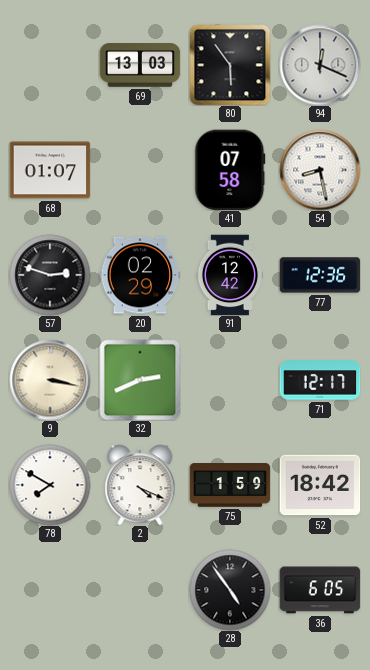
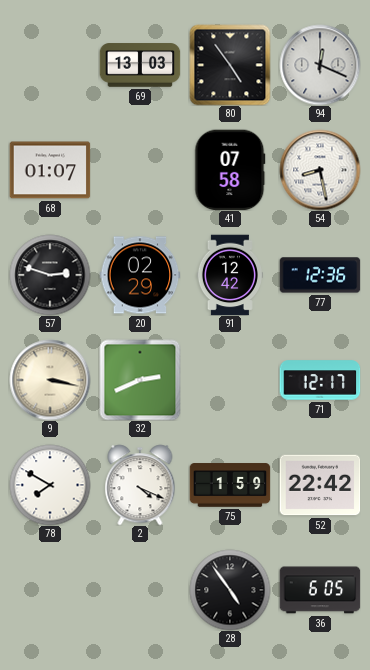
80: 5:54 -> 4:54 (230, 65)
52: 18:42 -> 22:42 (320, 485)
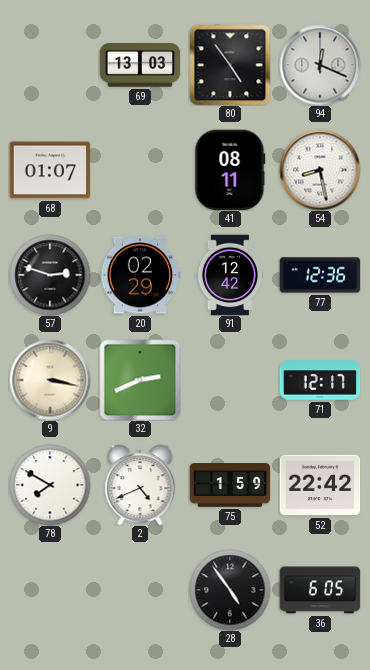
41: 07:58 -> 08:11 (230, 170)
2: 4:19 -> 4:41 (140, 485)
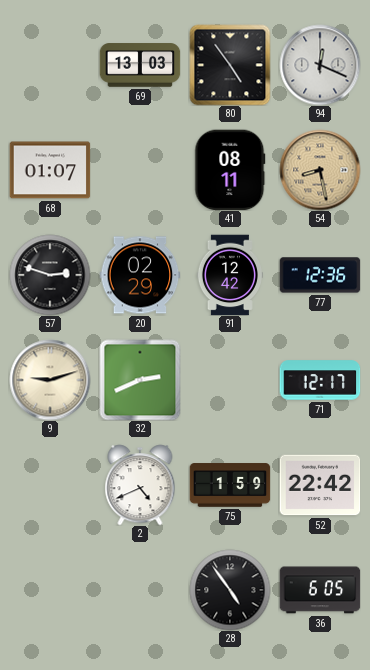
54 dial: white -> champagne (320, 170)
9: 3:17 -> 9:12 (50, 380)
78: 7:50 -> none (50, 485)
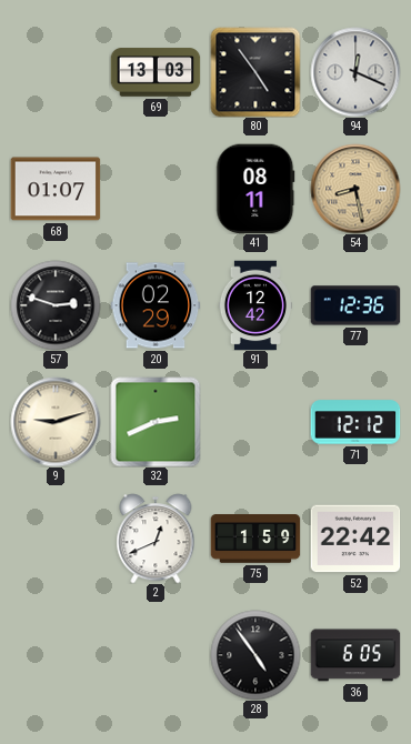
71: 12:17 -> 12:12 (355, 422)
2: 4:41 -> 12:41 (156, 539)
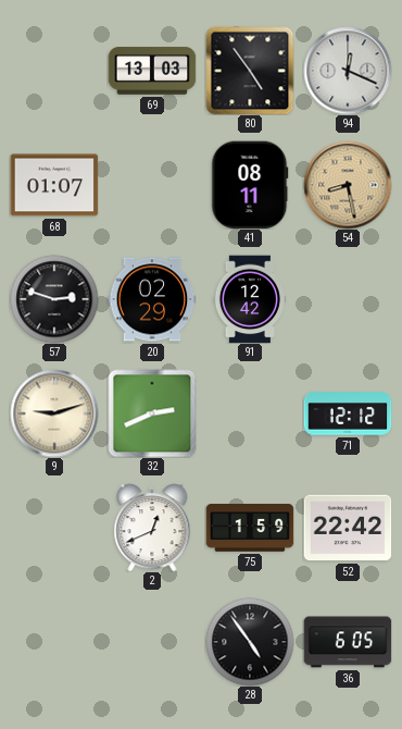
77: 12:36 -> none (355, 305)
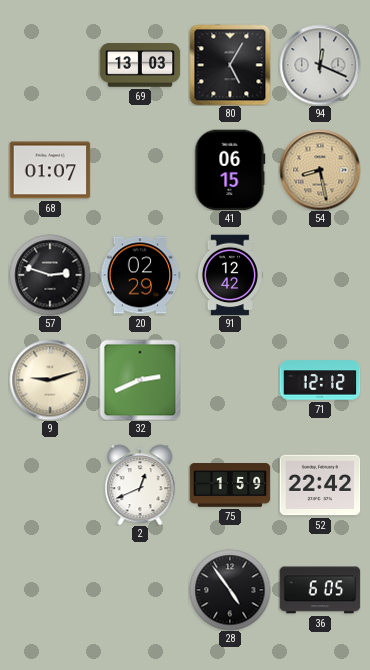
80: 4:54 -> 5:05 (230, 65)
41: 08:11 -> 06:15 (230, 170)
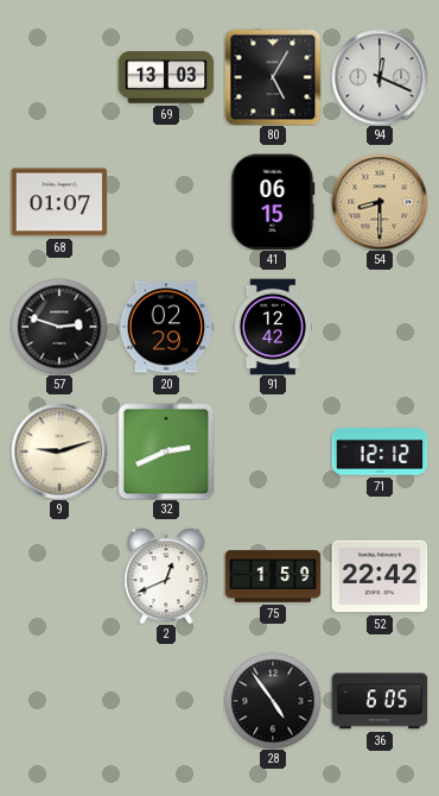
54: 8:28 -> 8:30 (380, 202)
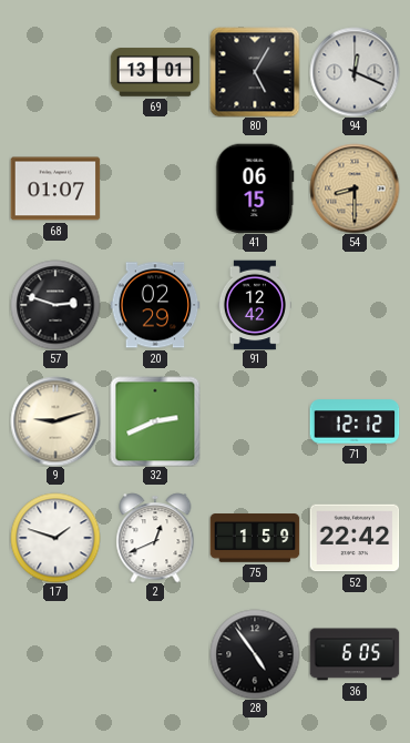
69: 13:03 -> 13:01 (155, 72)
17: none -> 1:48 (55, 538)
